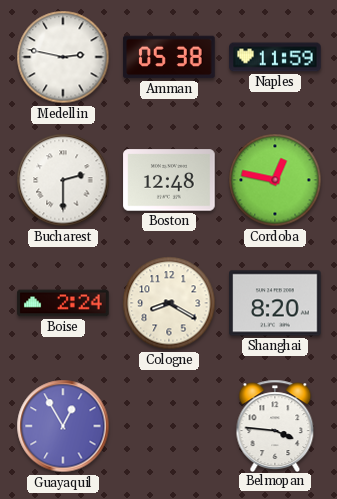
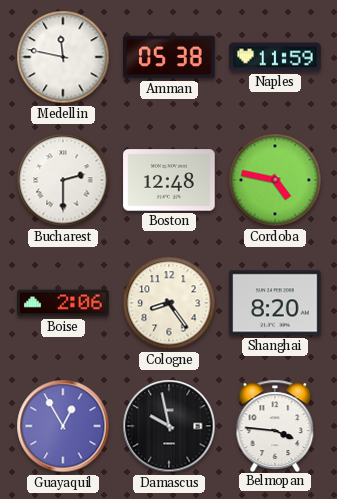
Medellin: 2:47 -> 11:47 (63, 57)
Cordoba: 12:47 -> 4:47 (275, 180)
Boise: 2:24 -> 2:06 (63, 303)
Cologne: 8:20 -> 8:24 (169, 303)
Damascus: none -> 9:58 (169, 426)
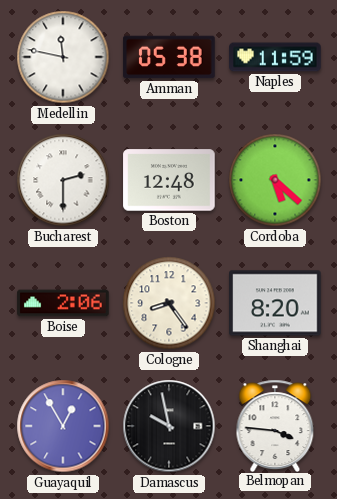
Cordoba: 4:47 -> 5:22 (275, 180)
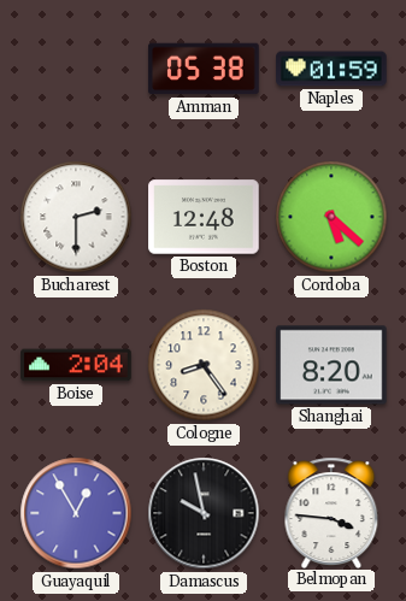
Medellin: 11:47 -> none (63, 57)
Naples: 11:59 -> 01:59 (331, 69)
Boise: 2:06 -> 2:04 (76, 365)
